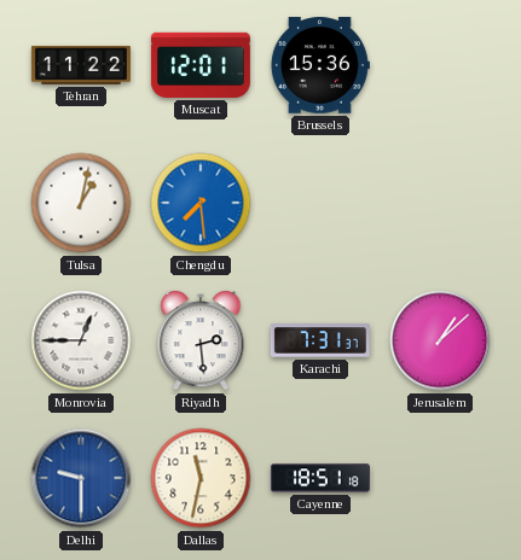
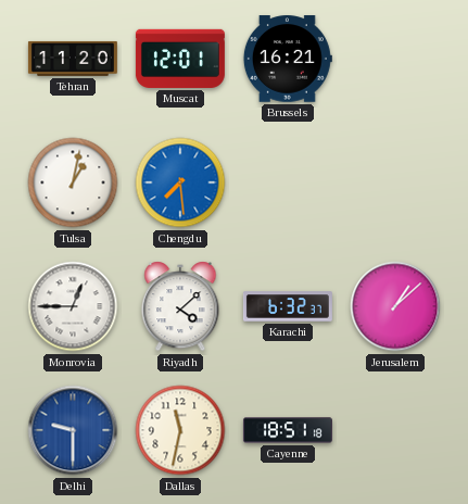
Tehran: 11:22 -> 11:20 (73, 59)
Brussels: 15:36 -> 16:21 (288, 59)
Riyadh: 2:29 -> 4:08 (180, 306)
Karachi: 7:31 -> 6:32 (288, 306)
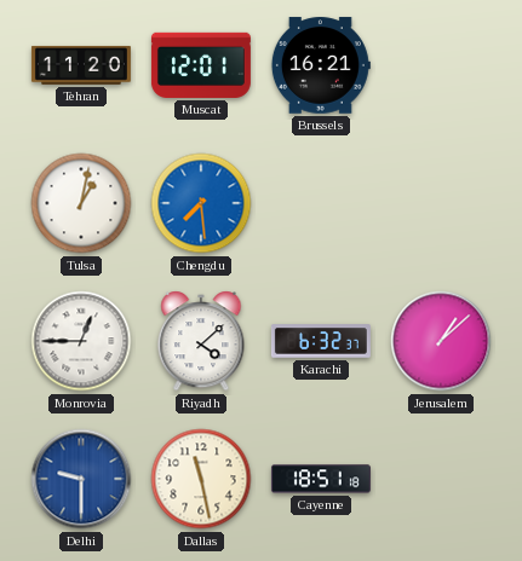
Dallas: 11:32 -> 11:28 (201, 479)
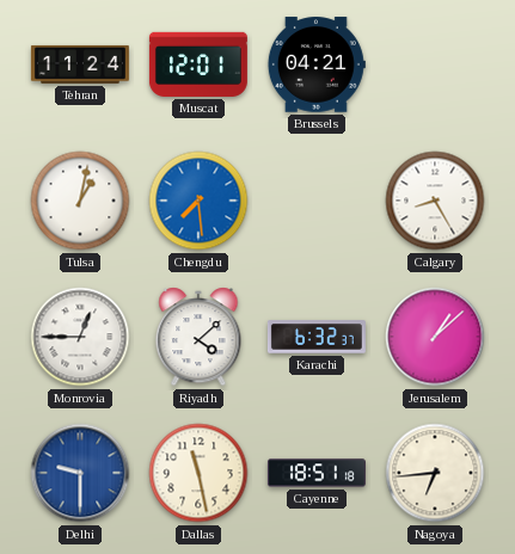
Tehran: 11:20 -> 11:24 (80, 64)
Brussels: 16:21 -> 04:21 (317, 64)
Calgary: none -> 8:25 (435, 201)
Nagoya: none -> 6:44 (435, 473)
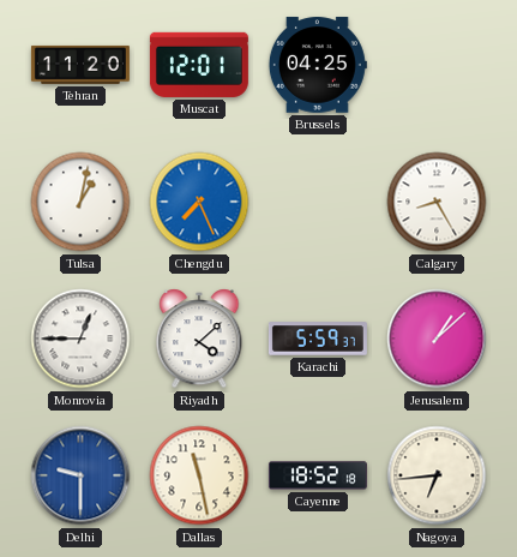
Tehran: 11:24 -> 11:20 (80, 65)
Brussels: 04:21 -> 04:25 (318, 65)
Chengdu: 7:29 -> 7:26 (199, 202)
Karachi: 6:32 -> 5:59 (318, 339)
Cayenne: 18:51 -> 18:52 (318, 475)
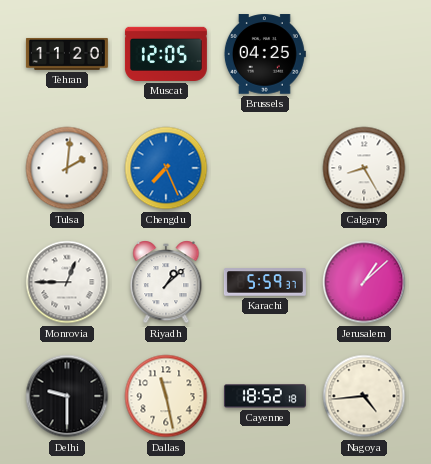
Muscat: 12:01 -> 12:05 (166, 54)
Tulsa: 1:02 -> 2:01 (67, 168)
Riyadh: 4:08 -> 1:08 (166, 282)
Delhi dial: blue -> black (67, 396)
Nagoya: 6:44 -> 4:44 (364, 396)
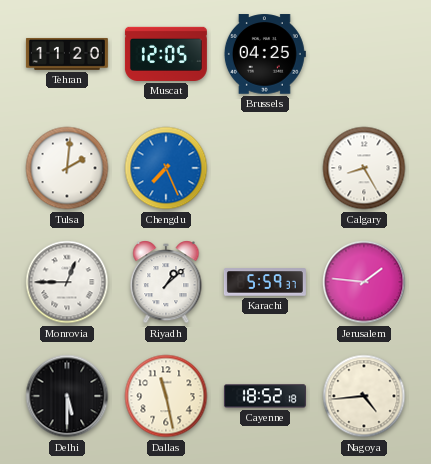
Jerusalem: 1:08 -> 1:46 (364, 282)
Delhi: 9:30 -> 5:30 (67, 396)
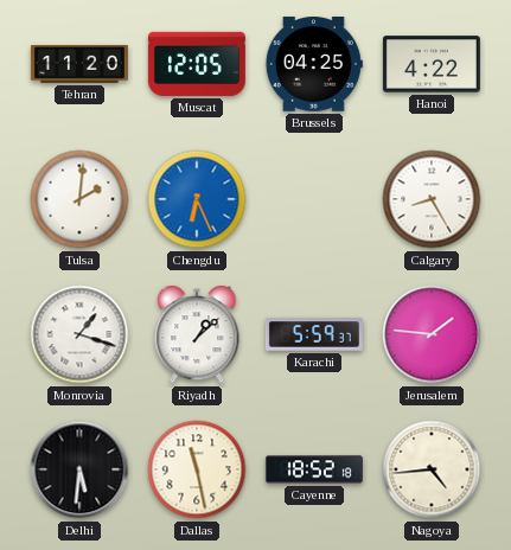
Hanoi: none -> 4:22 (432, 64)
Chengdu: 7:26 -> 6:26 (197, 199)
Monrovia: 12:45 -> 1:18 (79, 334)
Delhi: 5:30 -> 5:31 (79, 469)
